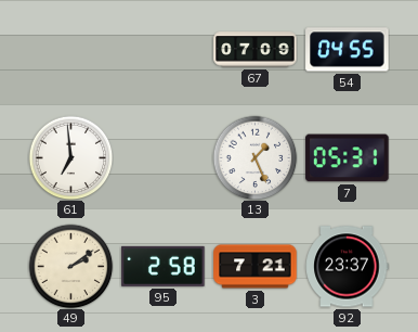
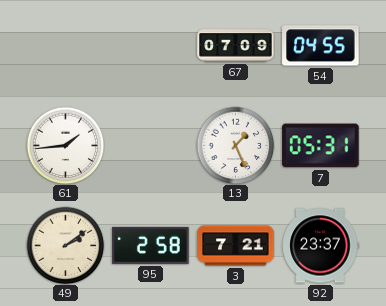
61: 6:59 -> 1:44 (65, 145)
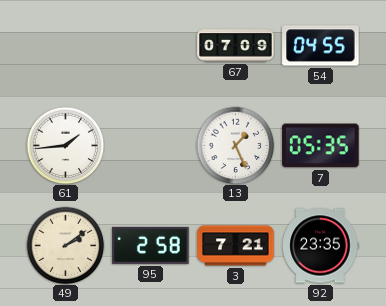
7: 05:31 -> 05:35 (321, 146)
92: 23:37 -> 23:35 (320, 246)
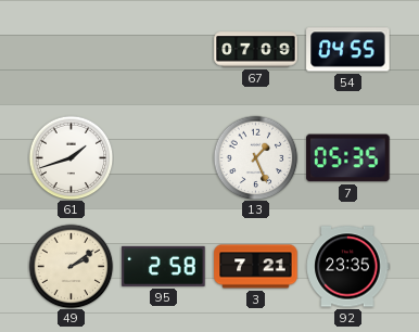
61: 1:44 -> 1:42 (71, 157)
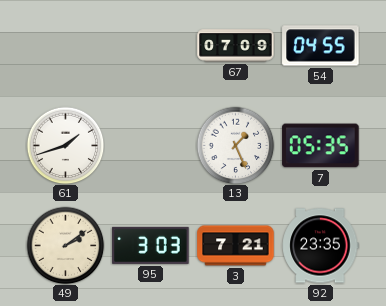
95: 2:58 -> 3:03 (151, 245)
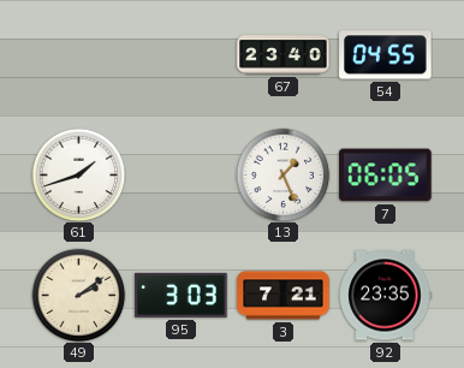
67: 07:09 -> 23:40 (284, 55)
7: 05:35 -> 06:05 (386, 176)
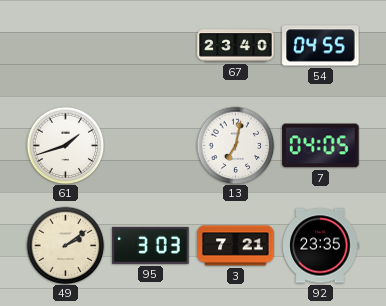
13: 1:26 -> 7:02 (235, 145)
7: 06:05 -> 04:05 (321, 146)
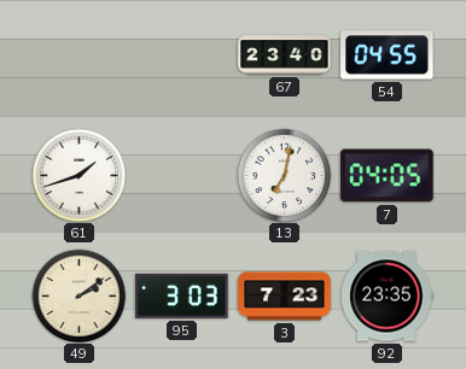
3: 7:21 -> 7:23 (285, 297)
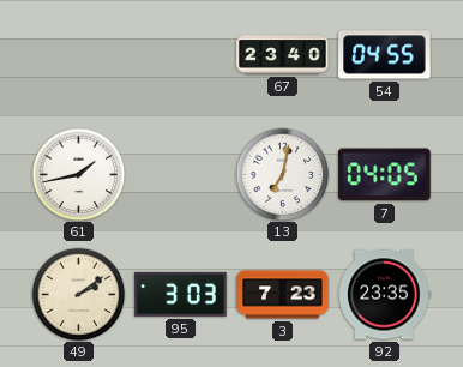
61: 1:42 -> 1:43 (78, 174)
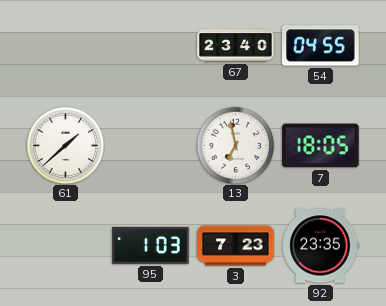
61: 1:43 -> 1:38 (65, 145)
13: 7:02 -> 6:58 (235, 145)
7: 04:05 -> 18:05 (321, 146)
49: 2:09 -> none (78, 294)
95: 3:03 -> 1:03 (151, 245)
